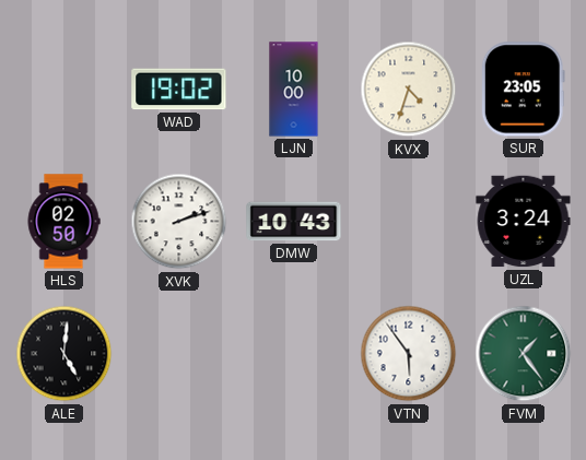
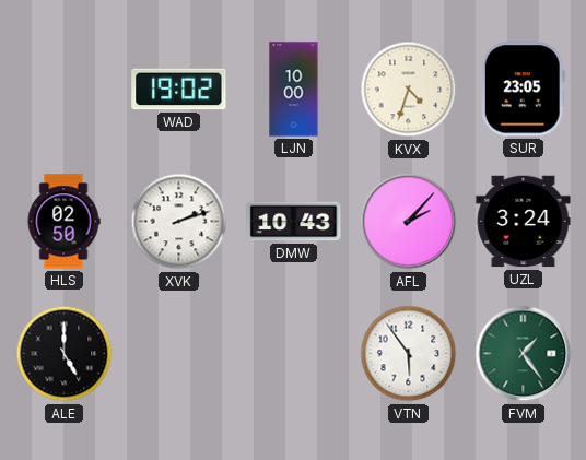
AFL: none -> 2:07 (409, 222)
ALE: 5:01 -> 5:00 (65, 354)
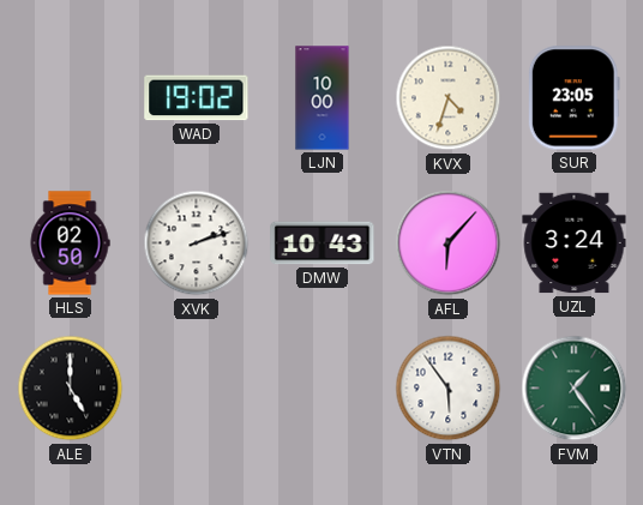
AFL: 2:07 -> 6:07 (449, 244)
